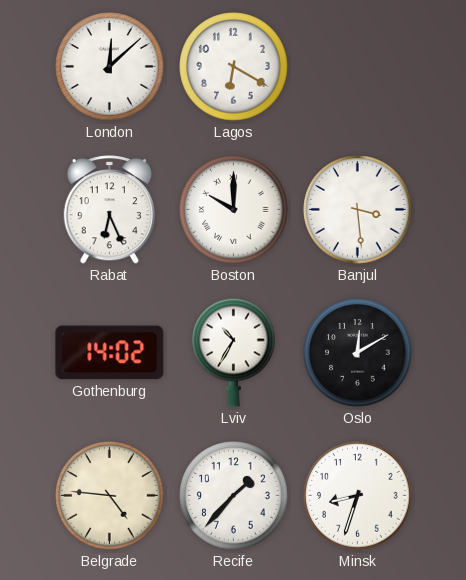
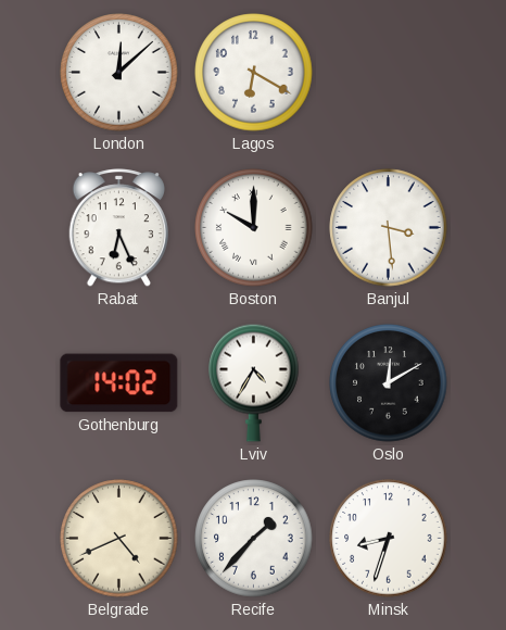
Lviv: 10:35 -> 4:35 (254, 382)
Belgrade: 4:46 -> 4:41 (119, 539)
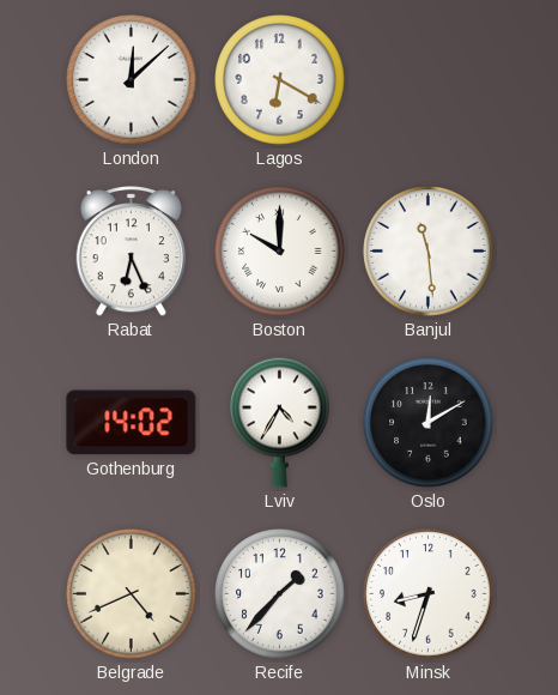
Banjul: 3:29 -> 11:29 (429, 252)
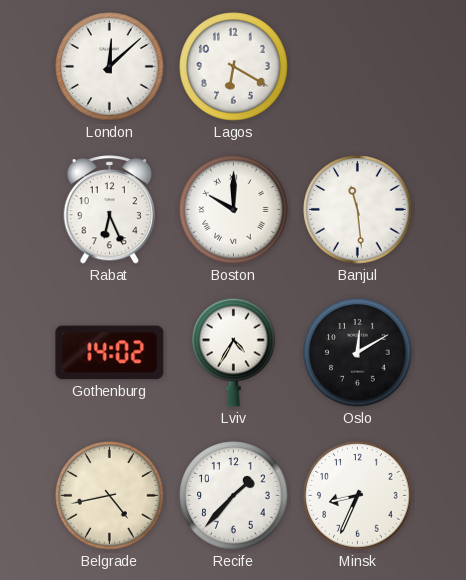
Belgrade: 4:41 -> 4:43 (110, 496)
Minsk: 8:33 -> 8:34 (358, 496)
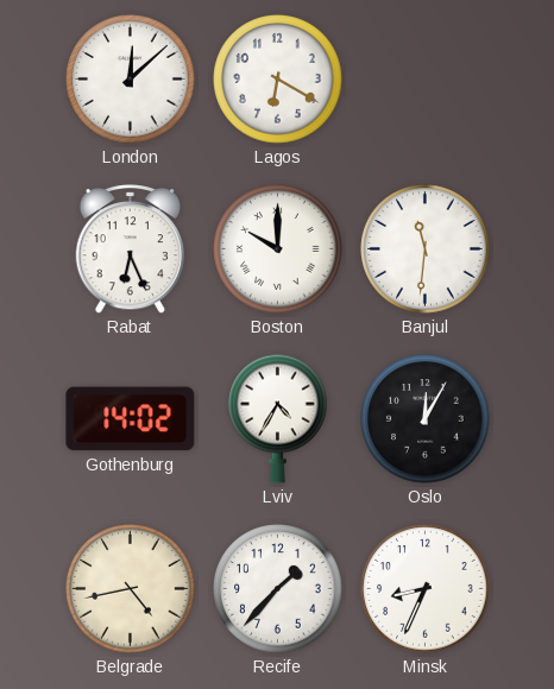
Banjul: 11:29 -> 11:31 (426, 249)
Oslo: 12:10 -> 12:05 (426, 419)
